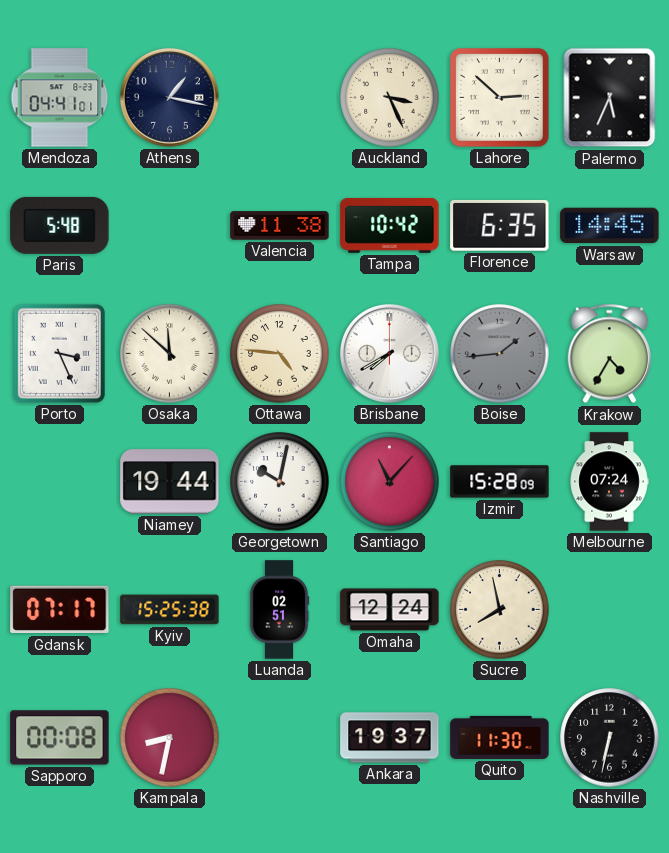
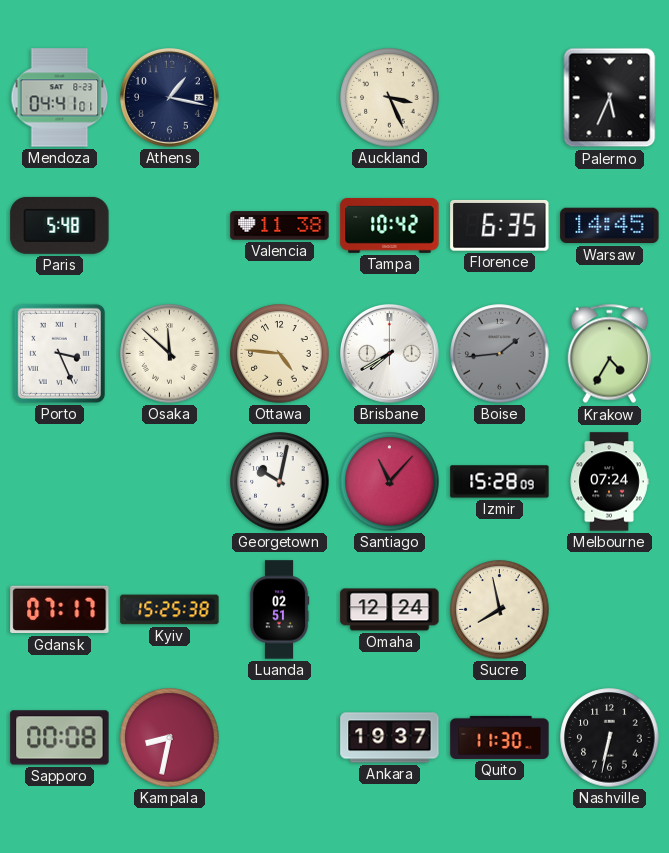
Lahore: 2:52 -> none (500, 98)
Niamey: 19:44 -> none (170, 482)
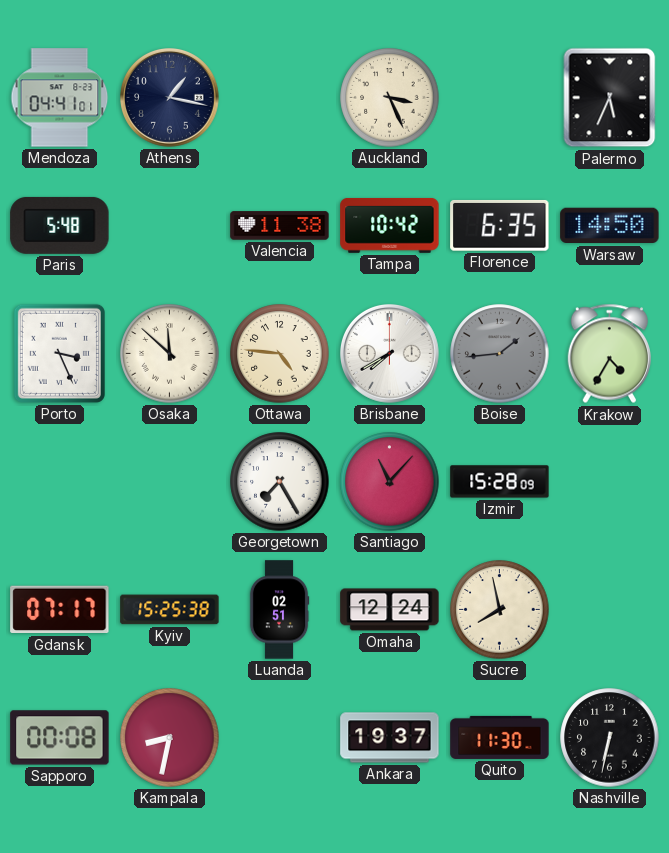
Warsaw: 14:45 -> 14:50 (610, 226)
Georgetown: 10:02 -> 7:25 (280, 482)
Melbourne: 07:24 -> none (609, 482)
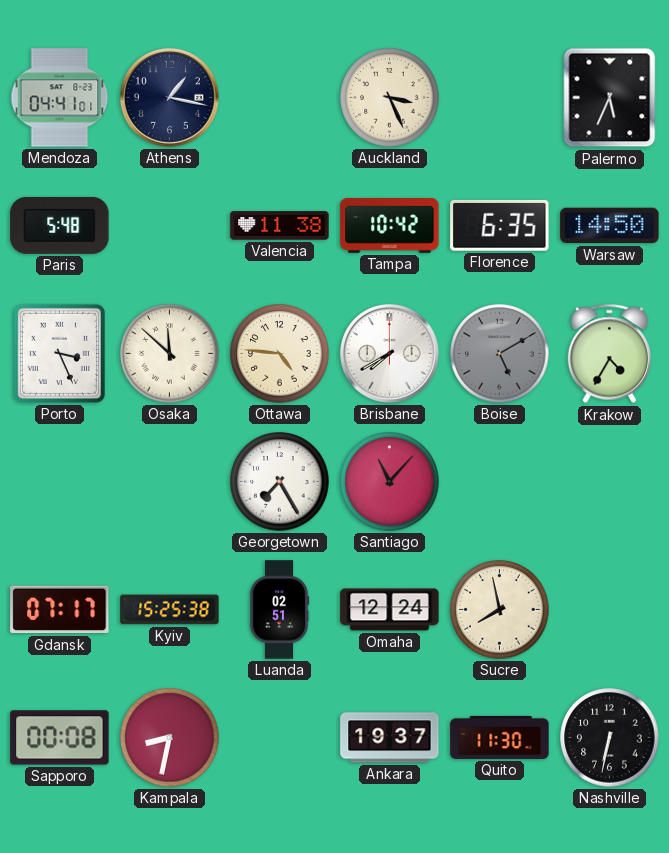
Boise: 1:44 -> 5:10 (500, 354)
Izmir: 15:28 -> none (500, 482)
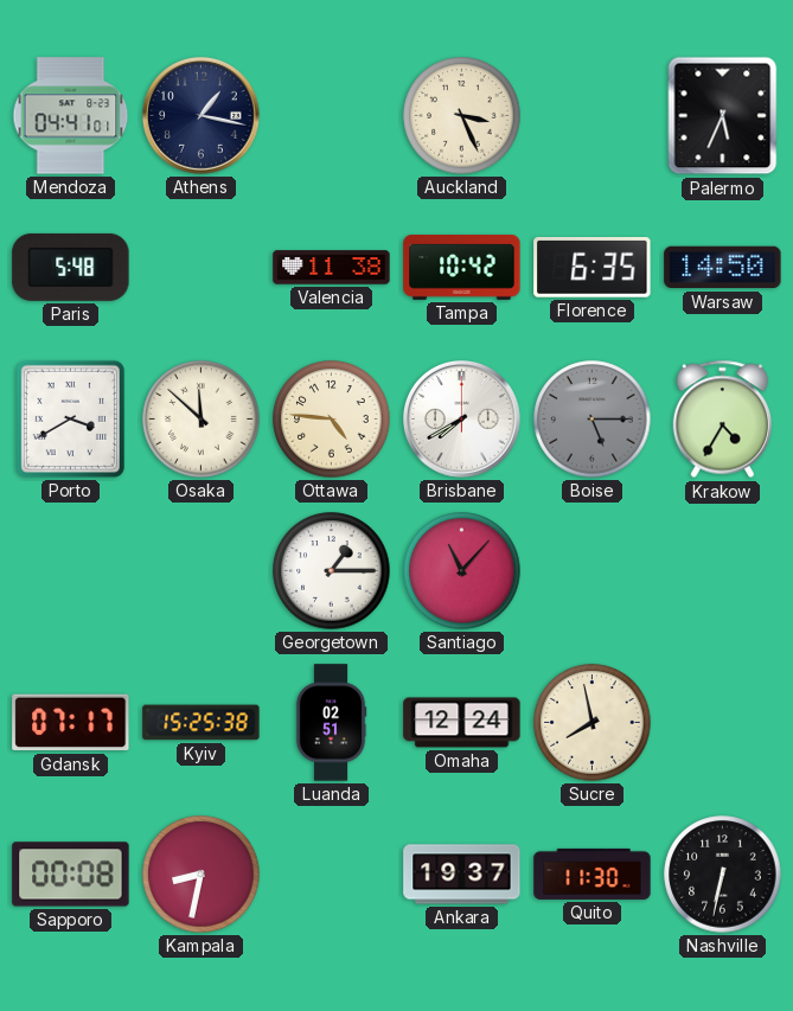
Porto: 3:26 -> 3:40 (70, 418)
Boise: 5:10 -> 5:15 (593, 420)
Georgetown: 7:25 -> 1:15 (332, 571)
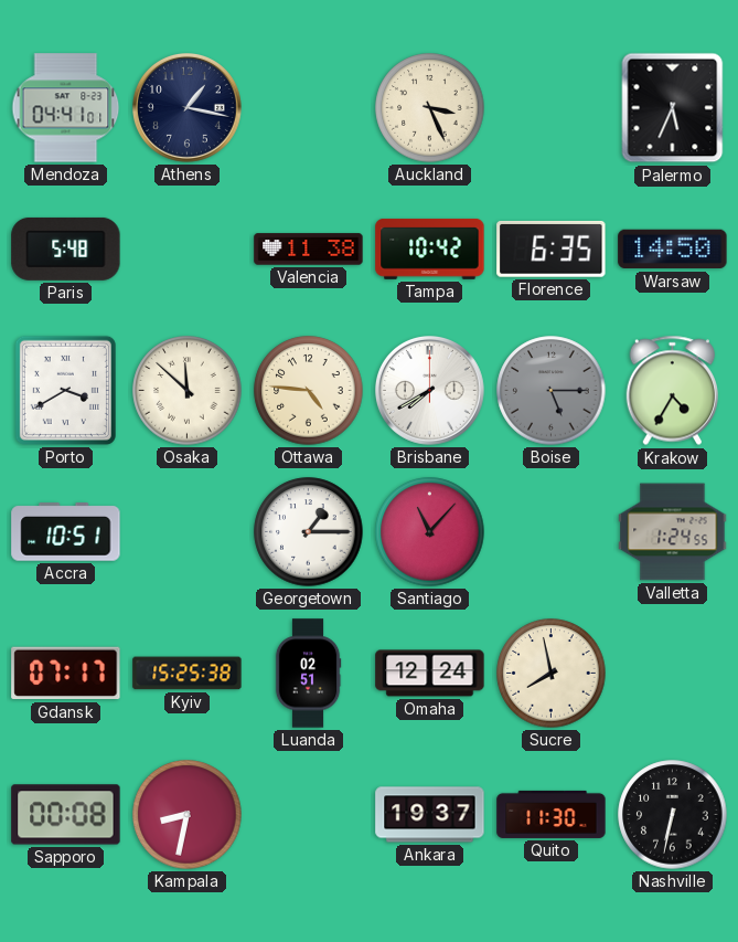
Accra: none -> 10:51 (66, 532)
Valletta: none -> 1:24 (673, 532)
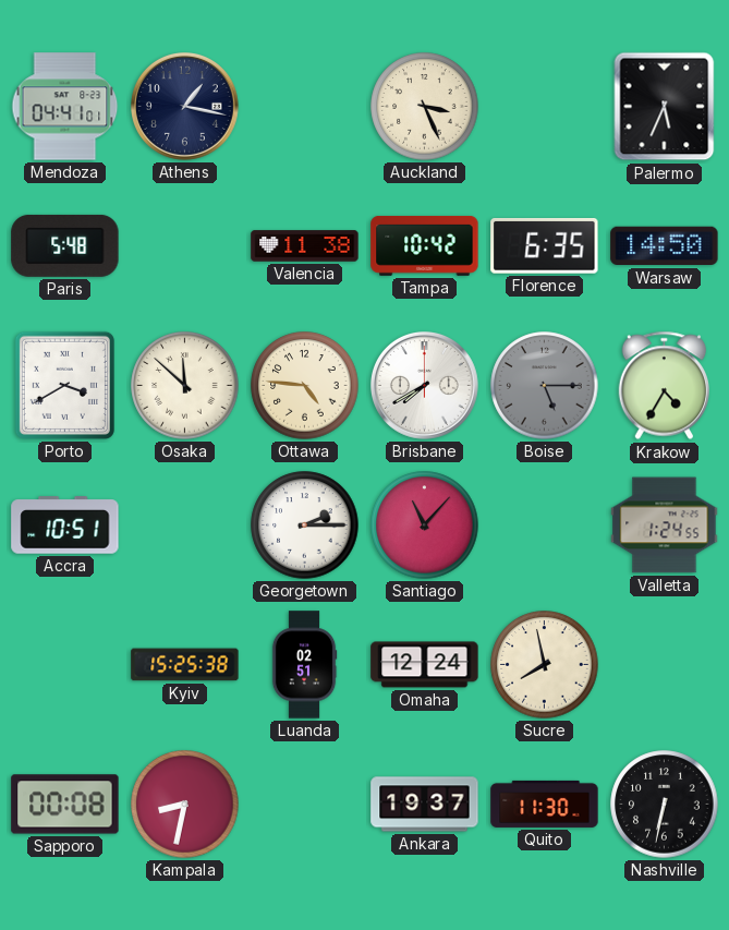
Georgetown: 1:15 -> 2:15 (305, 526)
Gdansk: 07:17 -> none (66, 674)
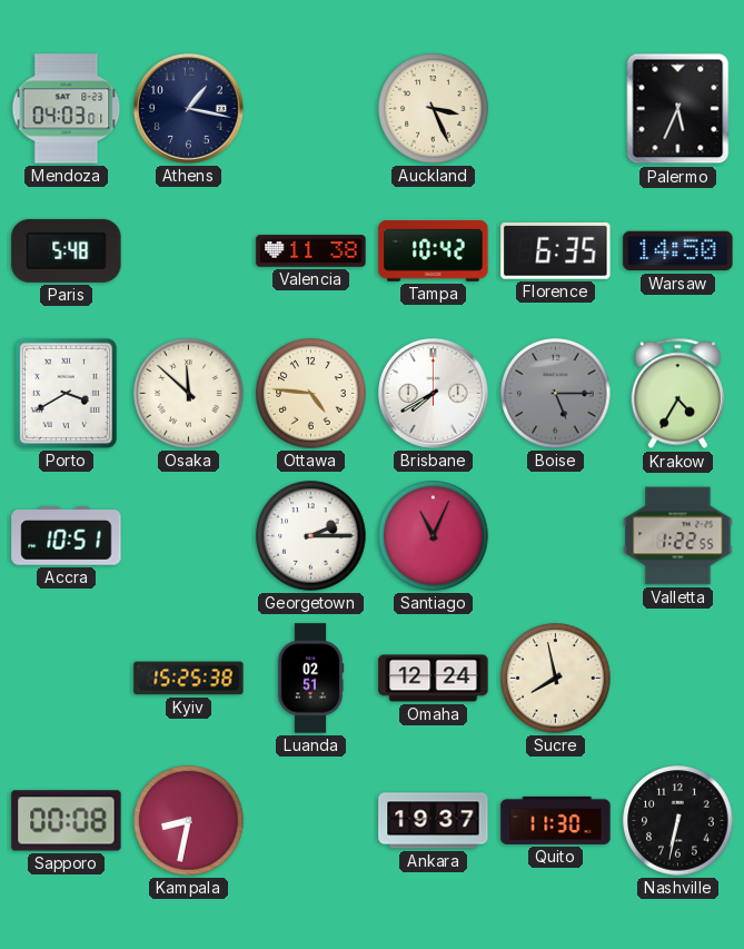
Mendoza: 04:41 -> 04:03 (67, 109)
Santiago: 11:07 -> 11:04 (434, 536)
Valletta: 1:24 -> 1:22 (678, 536)
